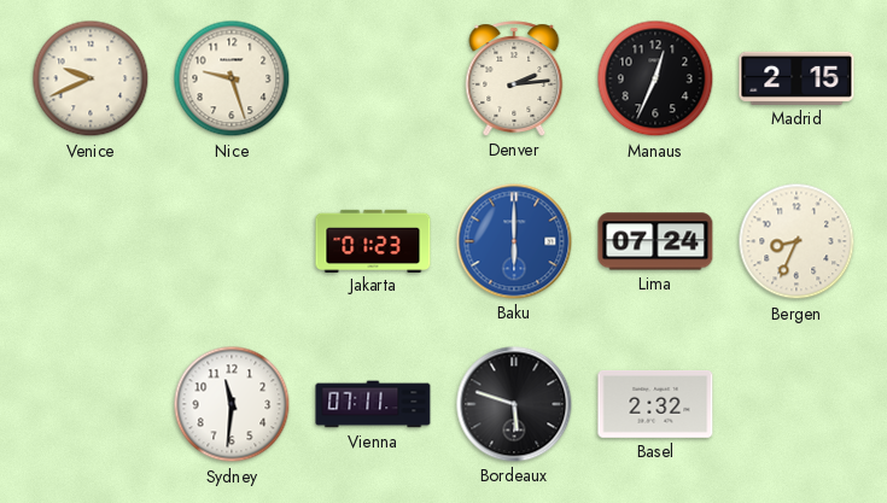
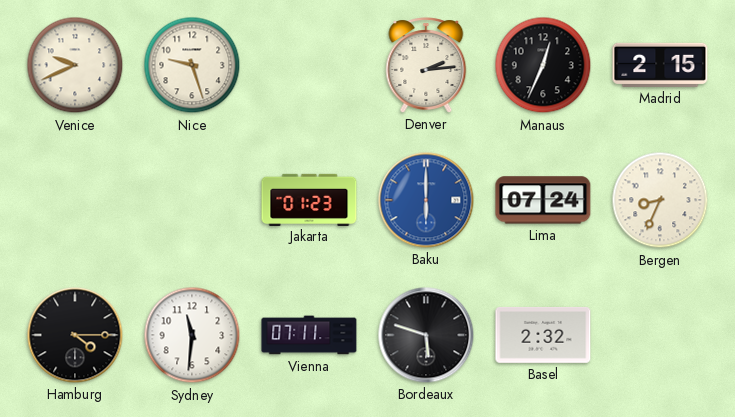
Hamburg: none -> 4:15 (75, 335)
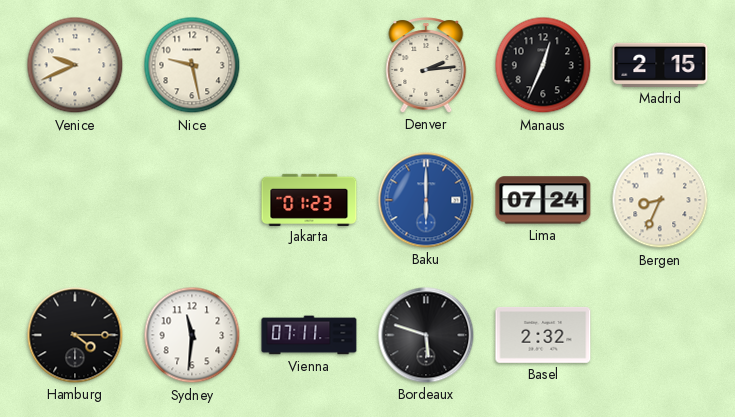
Nice: 9:27 -> 9:28 (192, 65)
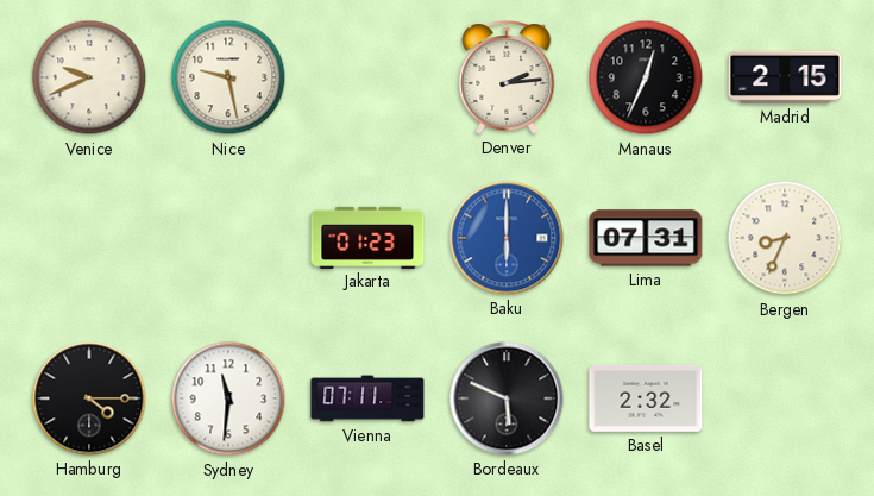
Lima: 07:24 -> 07:31 (646, 238)
Bordeaux: 5:48 -> 5:49 (507, 398)
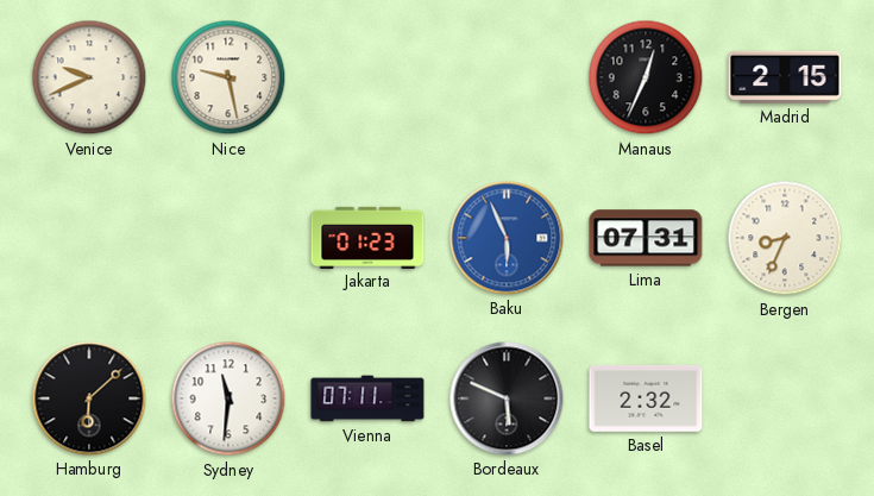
Denver: 2:14 -> none (507, 77)
Baku: 6:00 -> 5:56 (507, 238)
Hamburg: 4:15 -> 6:08 (89, 398)
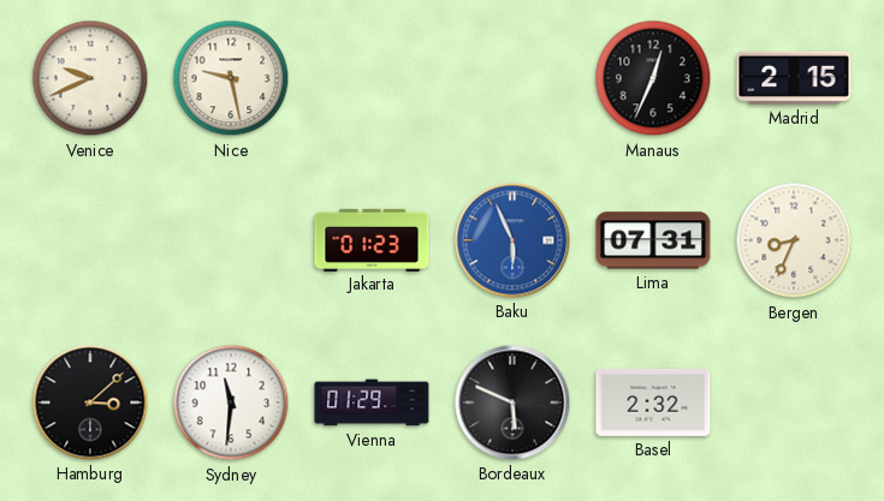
Hamburg: 6:08 -> 3:08 (90, 402)
Vienna: 07:11 -> 01:29 (372, 402)
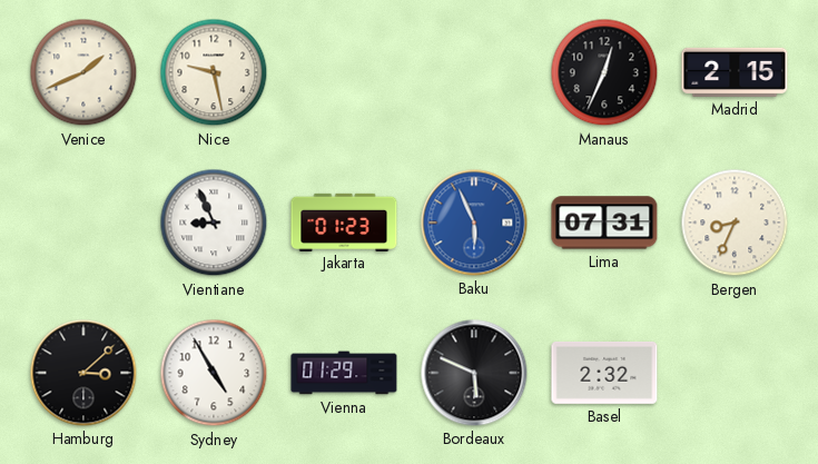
Venice: 9:41 -> 1:41 (83, 72)
Vientiane: none -> 8:56 (214, 223)
Sydney: 11:31 -> 4:55 (214, 373)
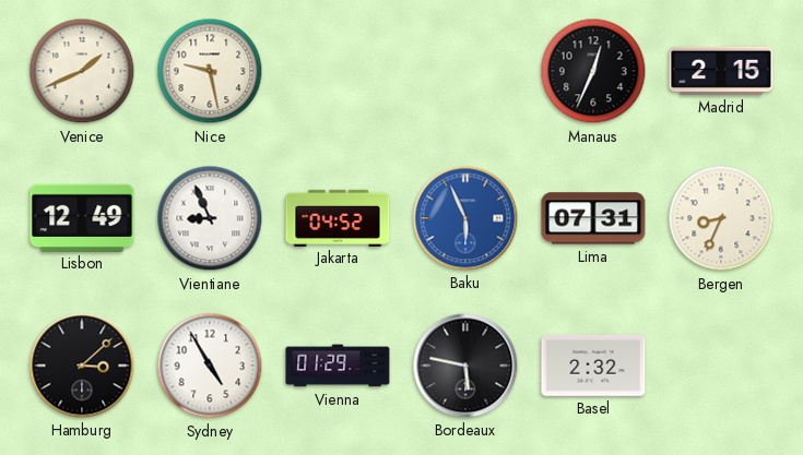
Lisbon: none -> 12:49 (82, 217)
Jakarta: 01:23 -> 04:52 (338, 217)
Bordeaux: 5:49 -> 5:47 (465, 366)
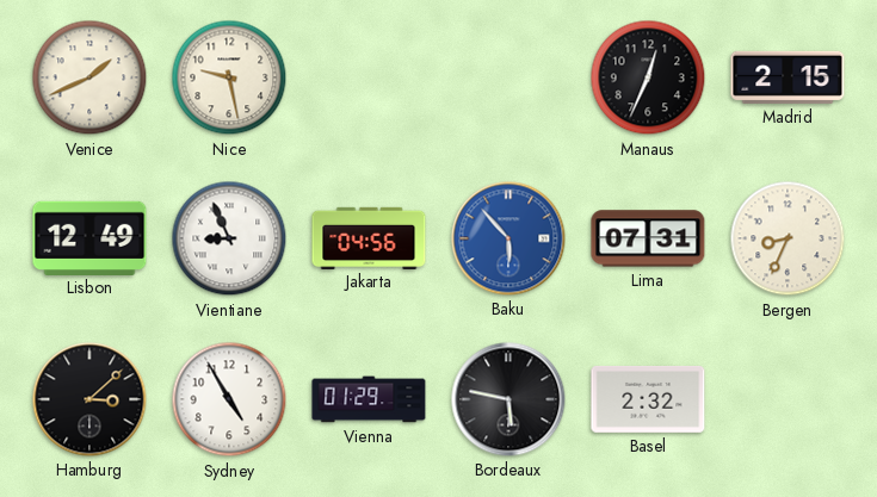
Jakarta: 04:52 -> 04:56 (369, 237)
Baku: 5:56 -> 5:53 (508, 238)
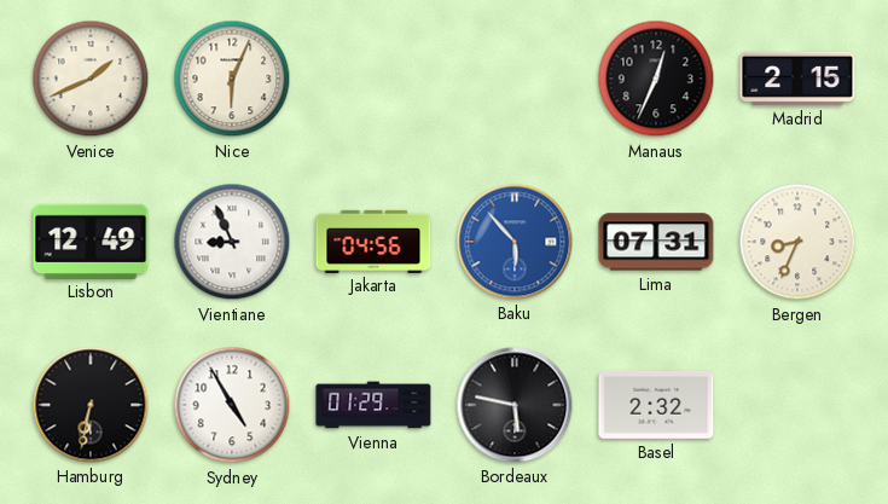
Nice: 9:28 -> 6:04 (232, 79)
Hamburg: 3:08 -> 6:32 (91, 405)
